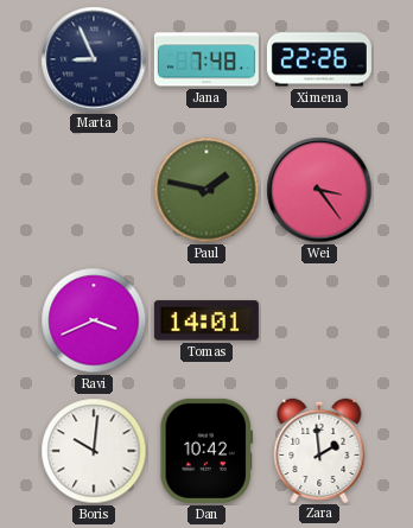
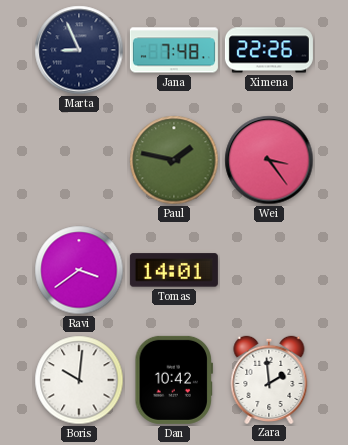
Ravi: 3:41 -> 3:39 (79, 270)
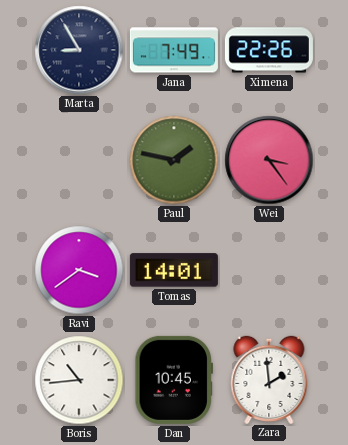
Marta: 8:56 -> 8:55 (79, 50)
Jana: 7:48 -> 7:49 (174, 50)
Boris: 10:01 -> 10:44 (79, 380)
Dan: 10:42 -> 10:45 (174, 380)
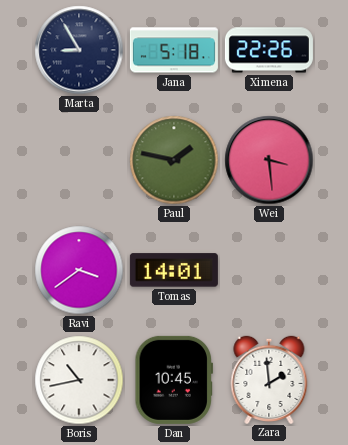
Jana: 7:49 -> 5:18 (174, 50)
Wei: 3:24 -> 3:29 (269, 160)
Boris: 10:44 -> 10:43 (79, 380)
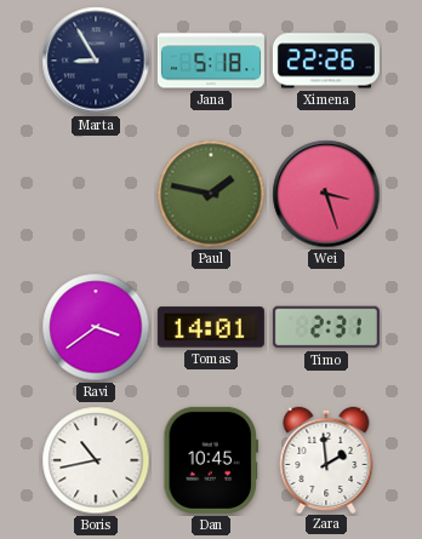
Wei: 3:29 -> 3:27 (326, 194)
Timo: none -> 2:31 (326, 327)
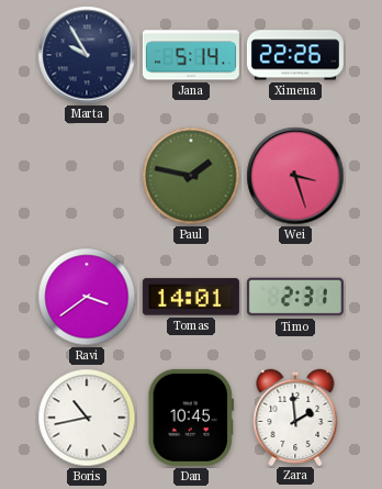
Marta: 8:55 -> 9:55 (87, 55)
Jana: 5:18 -> 5:14 (191, 55)
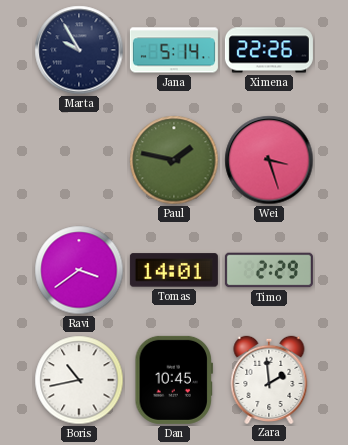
Timo: 2:31 -> 2:29 (269, 270)
